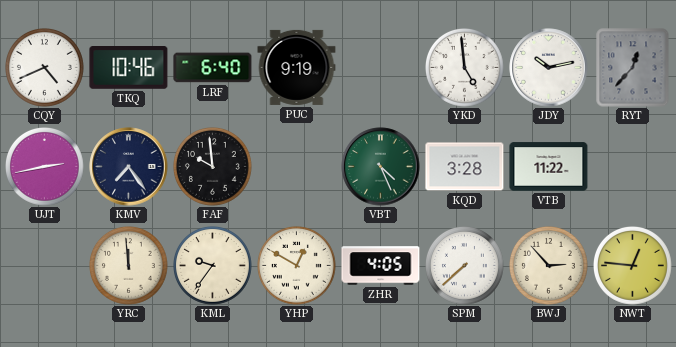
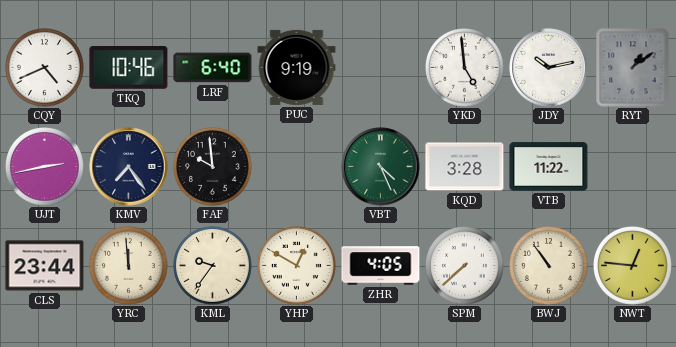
RYT: 12:37 -> 1:09 (633, 68)
CLS: none -> 23:44 (45, 266)
BWJ: 2:53 -> 10:54 (549, 266)
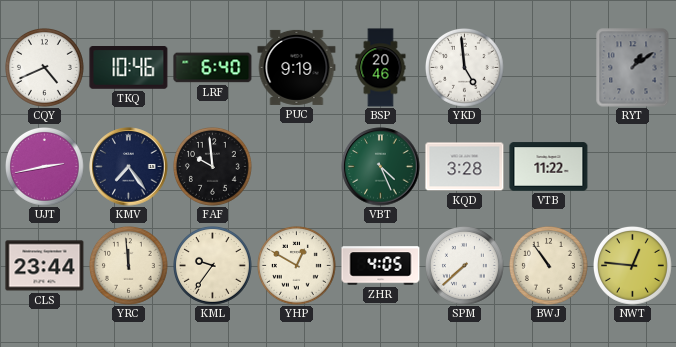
BSP: none -> 20:46 (381, 68)
JDY: 10:13 -> none (549, 68)
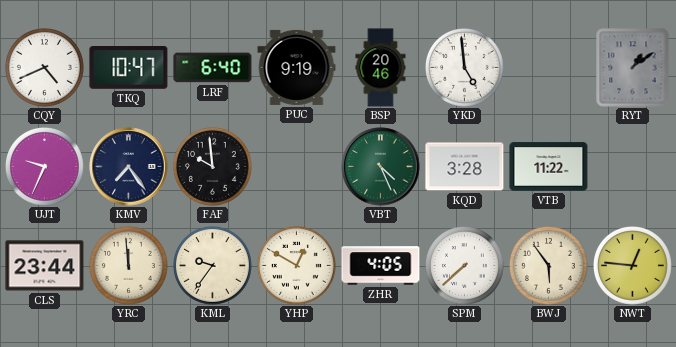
TKQ: 10:46 -> 10:47 (129, 68)
UJT: 2:43 -> 9:34 (45, 167)
BWJ: 10:54 -> 5:54 (549, 266)
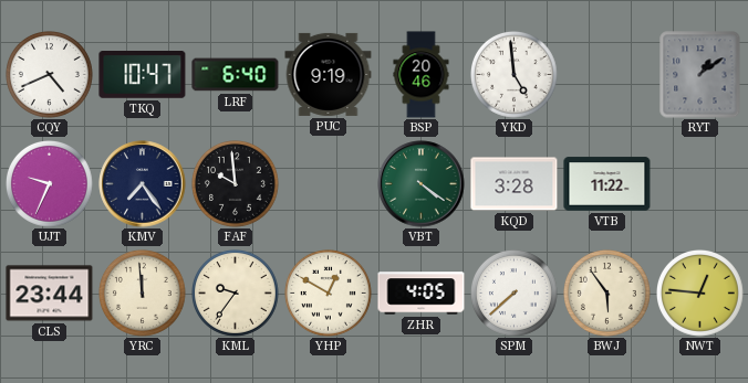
VBT: 4:26 -> 4:21 (422, 184)
